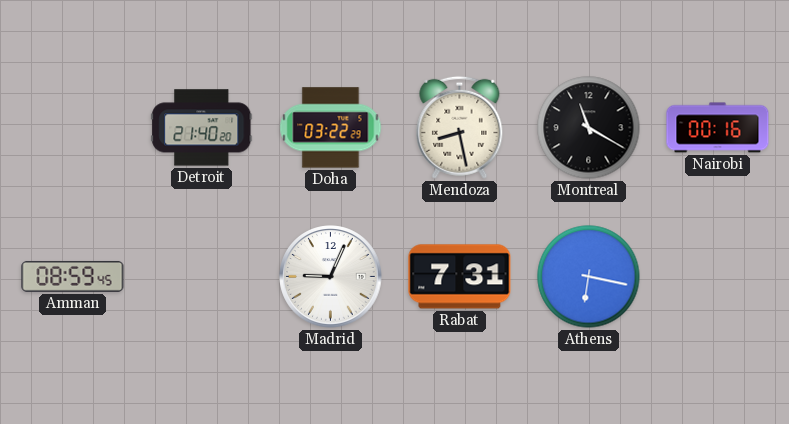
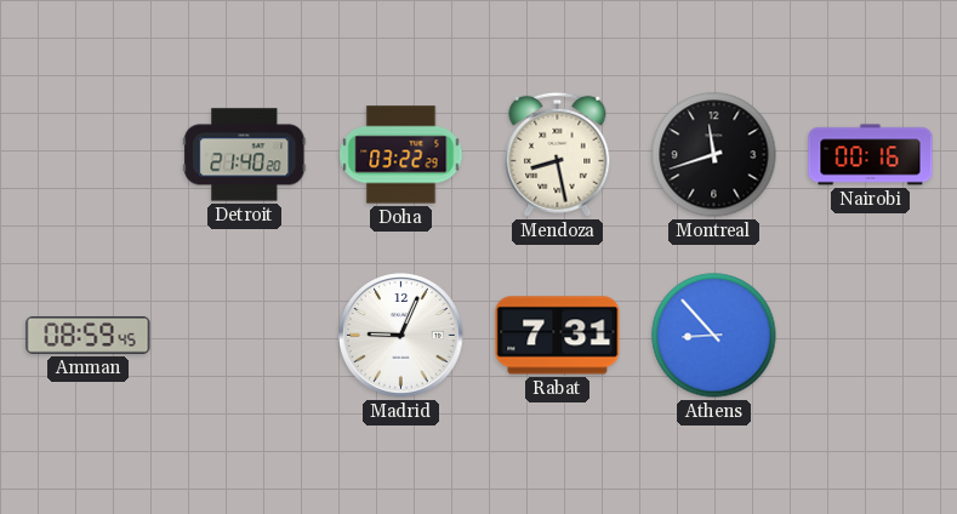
Montreal: 11:20 -> 11:42 (714, 155)
Athens: 6:17 -> 8:53 (714, 336)
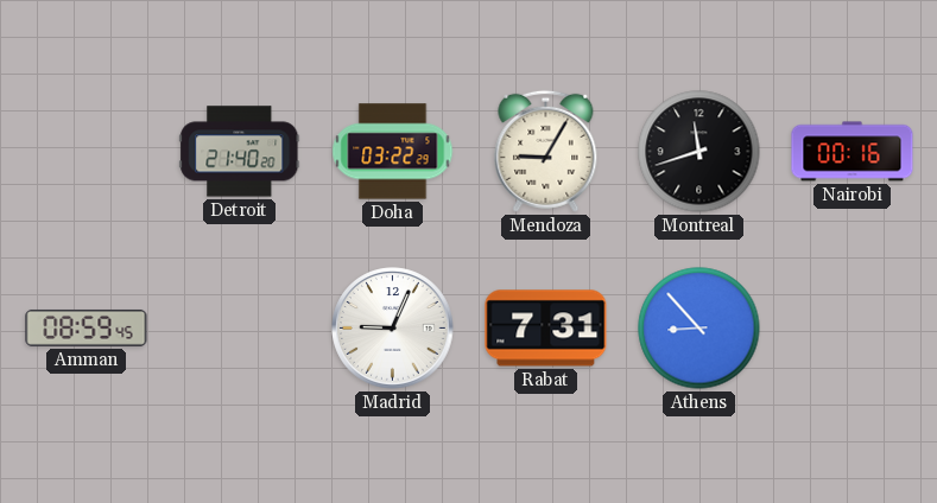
Mendoza: 8:28 -> 9:05 (546, 151)
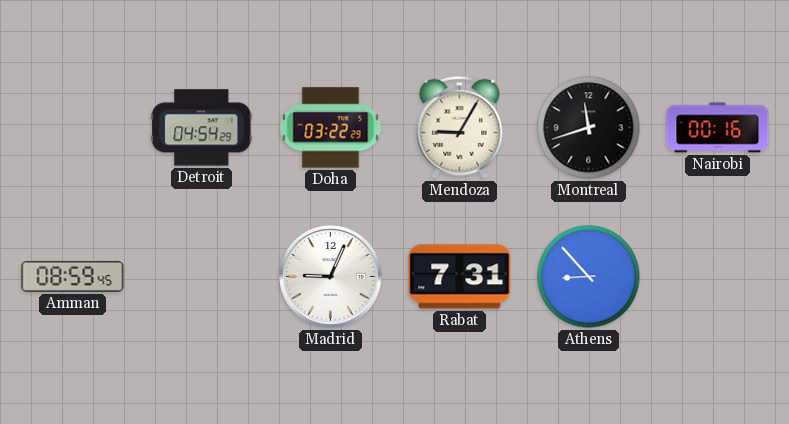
Detroit: 21:40 -> 04:54 (202, 128)
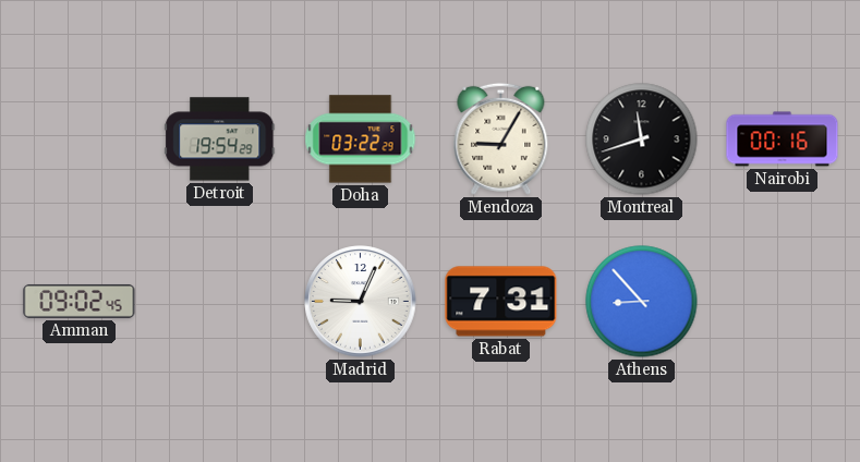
Detroit: 04:54 -> 19:54 (220, 139)
Amman: 08:59 -> 09:02 (80, 301)
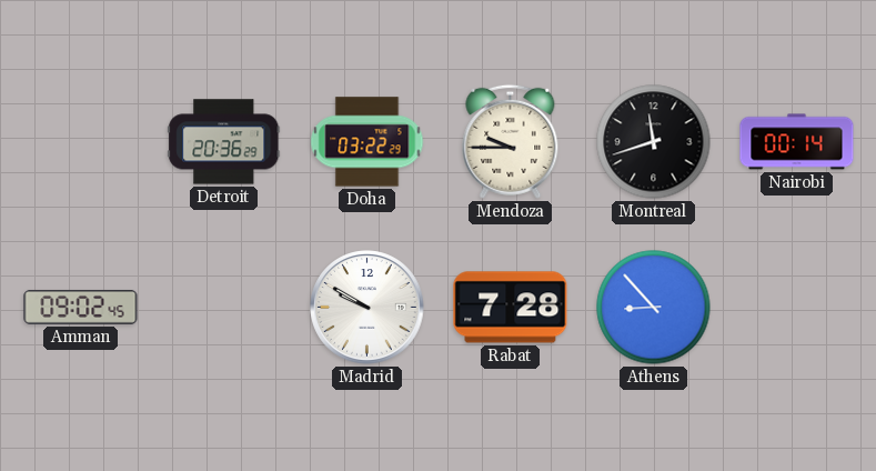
Detroit: 19:54 -> 20:36 (224, 142)
Mendoza: 9:05 -> 9:45 (511, 141)
Nairobi: 00:16 -> 00:14 (797, 142)
Madrid: 9:04 -> 9:50 (367, 308)
Rabat: 7:31 -> 7:28 (511, 308)
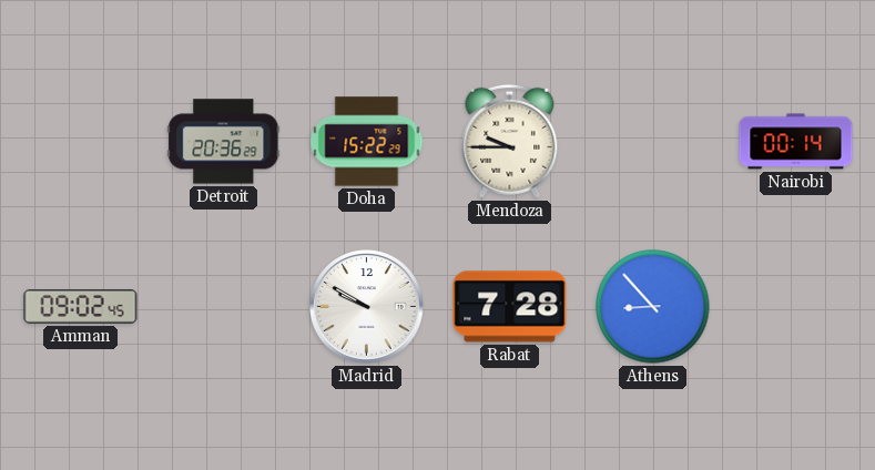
Doha: 03:22 -> 15:22 (367, 142)
Montreal: 11:42 -> none (654, 142)
